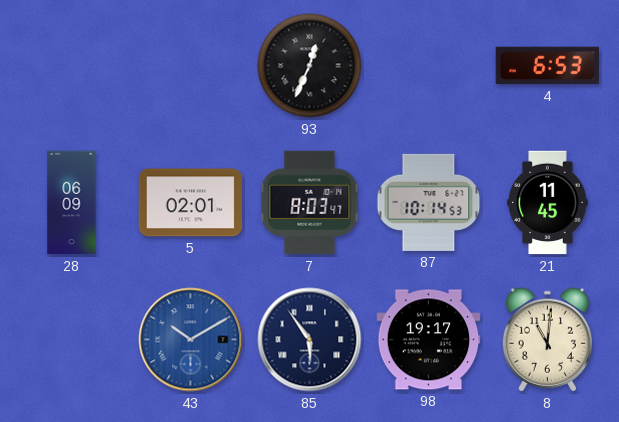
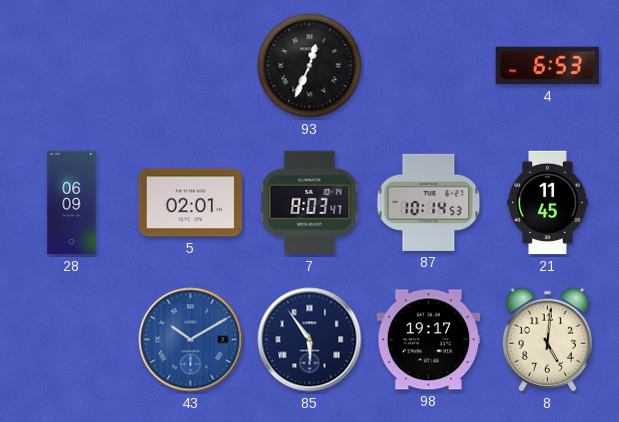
8: 11:01 -> 5:01 (547, 340)
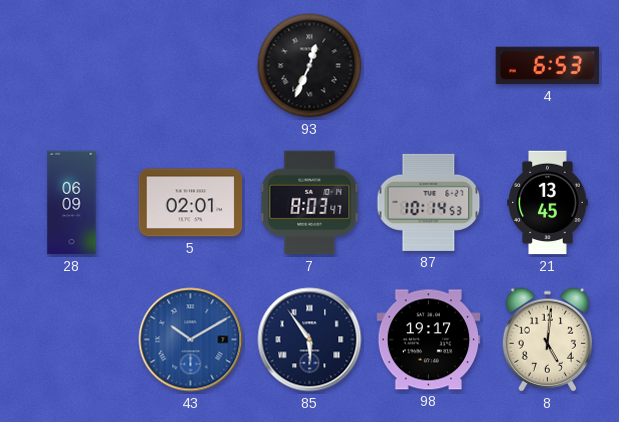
21: 11:45 -> 13:45 (548, 203)
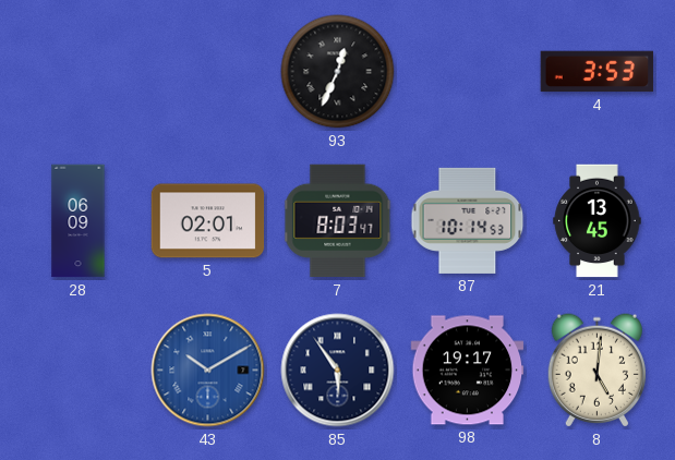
4: 6:53 -> 3:53 (598, 72)
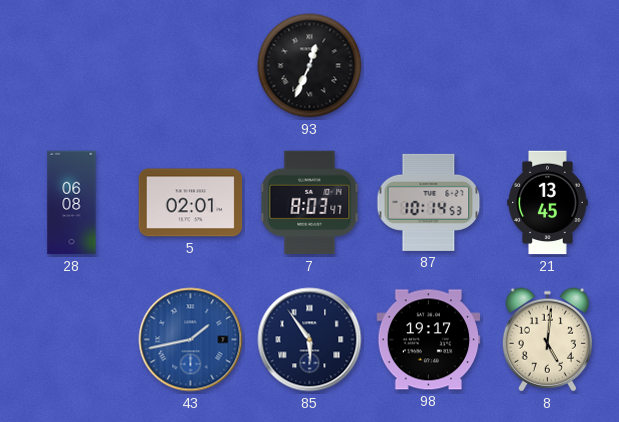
4: 3:53 -> none (598, 72)
28: 06:09 -> 06:08 (72, 203)
43: 10:10 -> 1:43 (191, 340)
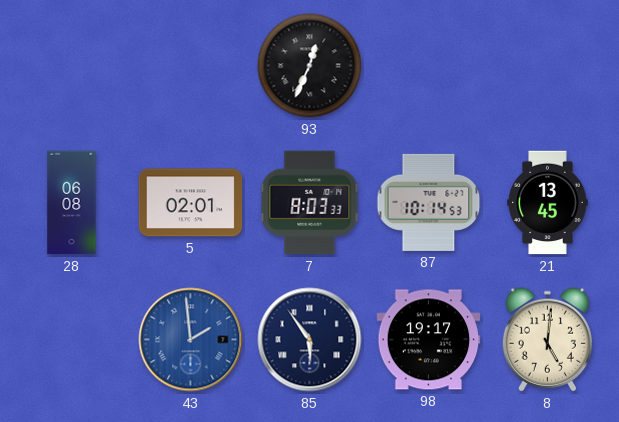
7: 8:03:47 -> 8:03:33 (310, 203)
43: 1:43 -> 1:59 (191, 340)
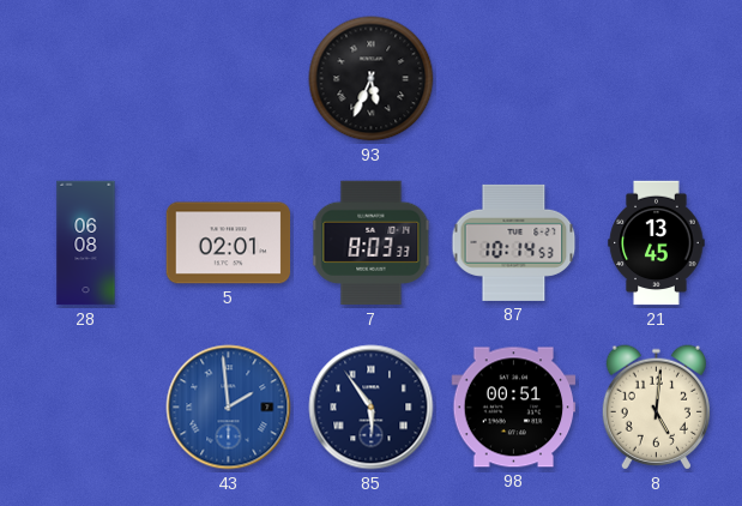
93: 12:34 -> 5:34 (372, 79)
98: 19:17 -> 00:51 (514, 408)
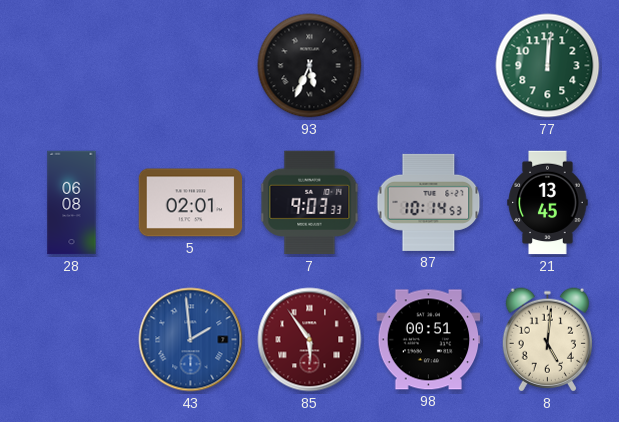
77: none -> 12:01 (548, 66)
7: 8:03 -> 9:03 (310, 203)
85 dial: navy -> burgundy (310, 340)
